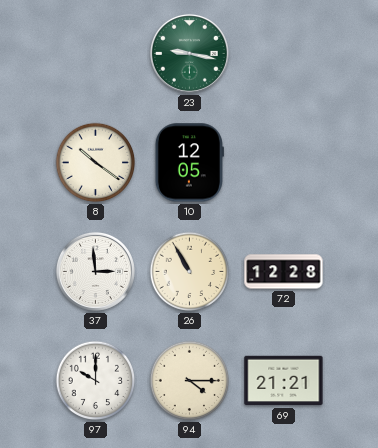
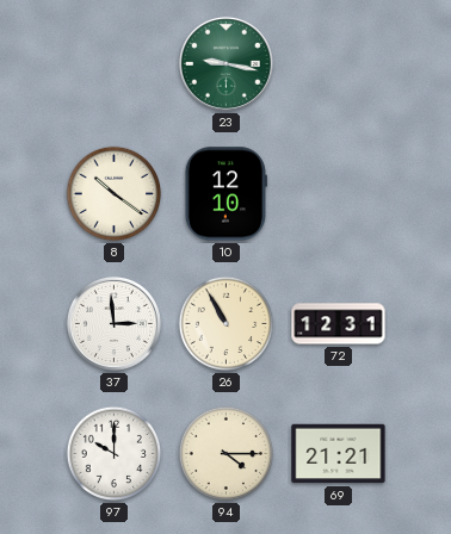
10: 12:05 -> 12:10 (225, 194)
72: 12:28 -> 12:31 (339, 324)
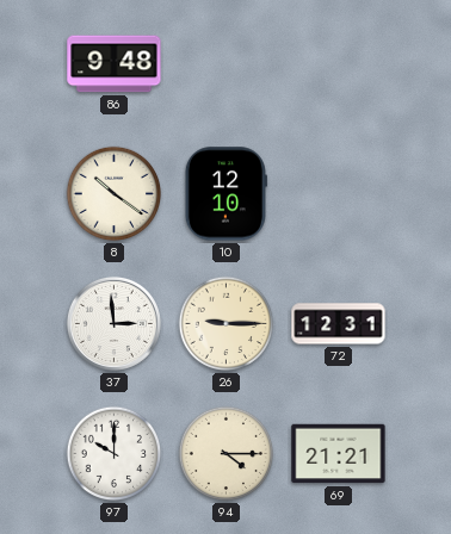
86: none -> 9:48 (115, 64)
23: 9:17 -> none (225, 63)
26: 10:55 -> 9:15 (227, 324)
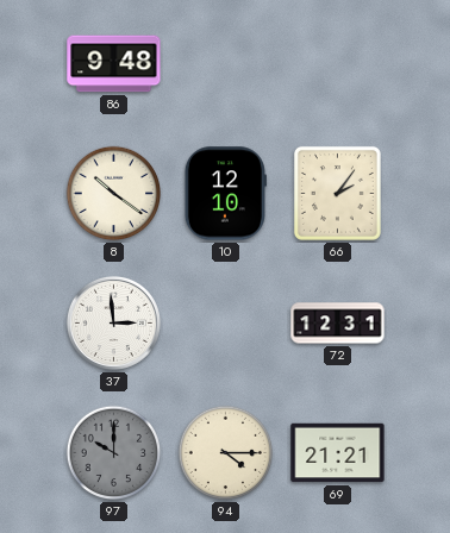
66: none -> 2:06 (337, 193)
26: 9:15 -> none (227, 324)
97 dial: white -> grey (114, 453)
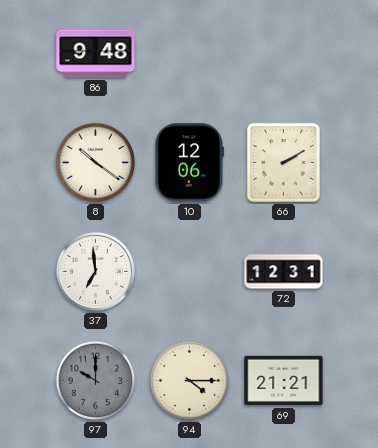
10: 12:10 -> 12:06 (189, 163)
66: 2:06 -> 2:10 (283, 162)
37: 2:59 -> 6:59 (95, 271)
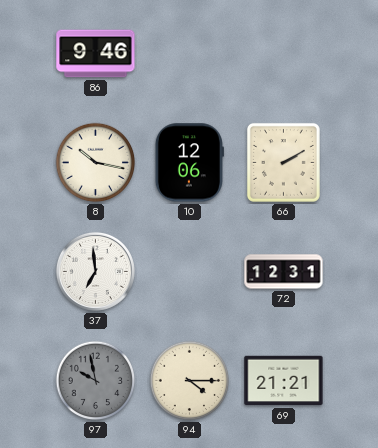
86: 9:48 -> 9:46 (96, 54)
8: 10:21 -> 10:17 (96, 163)
97: 10:00 -> 9:58 (96, 381)
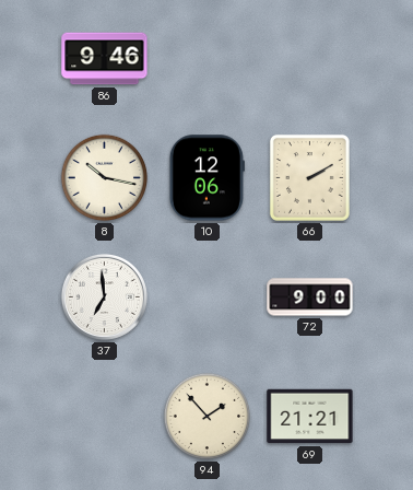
72: 12:31 -> 9:00 (310, 297)
97: 9:58 -> none (96, 381)
94: 4:15 -> 1:53 (208, 417)
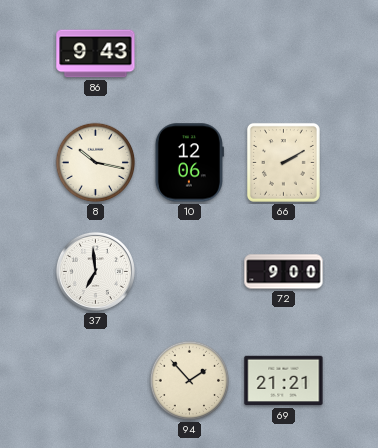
86: 9:46 -> 9:43 (96, 54)
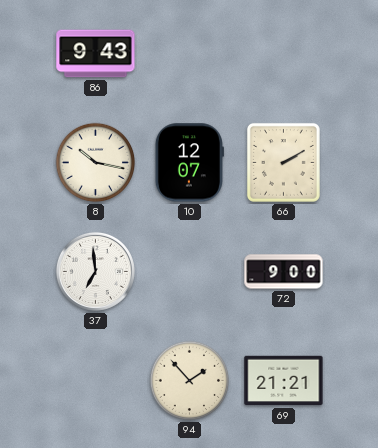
10: 12:06 -> 12:07 (189, 163)
